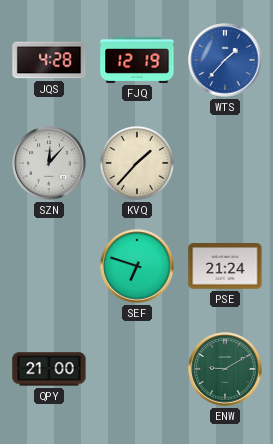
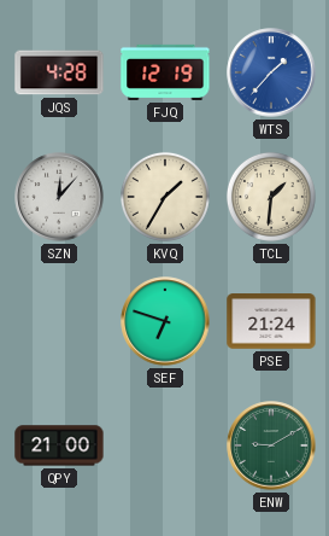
KVQ: 1:37 -> 1:35 (165, 197)
TCL: none -> 1:31 (271, 197)
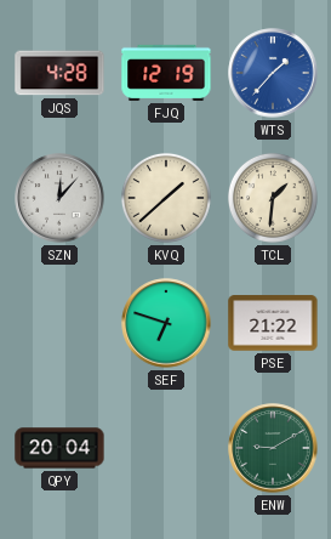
KVQ: 1:35 -> 1:38 (166, 198)
PSE: 21:24 -> 21:22 (273, 323)
QPY: 21:00 -> 20:04 (59, 448)
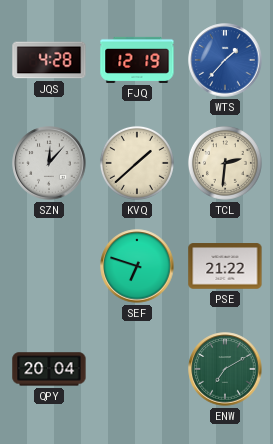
TCL: 1:31 -> 2:31 (225, 163)
ENW: 9:10 -> 7:10 (225, 369)
